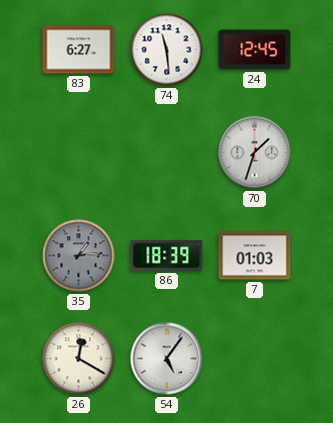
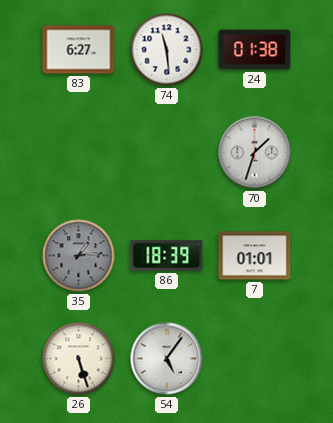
24: 12:45 -> 01:38 (255, 50)
7: 01:03 -> 01:01 (255, 256)
26: 12:20 -> 5:27 (79, 359)
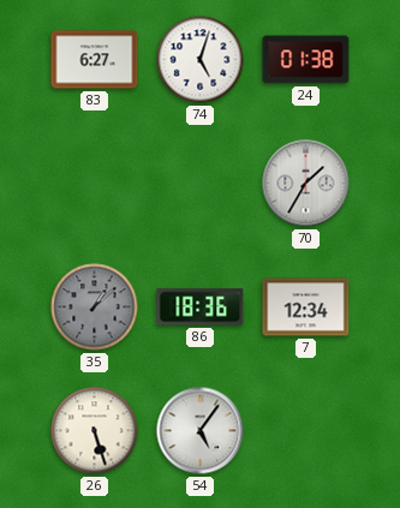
74: 11:29 -> 5:03 (201, 60)
70: 1:33 -> 1:35 (306, 184)
35: 1:14 -> 1:08 (95, 307)
86: 18:39 -> 18:36 (201, 307)
7: 01:01 -> 12:34 (306, 307)
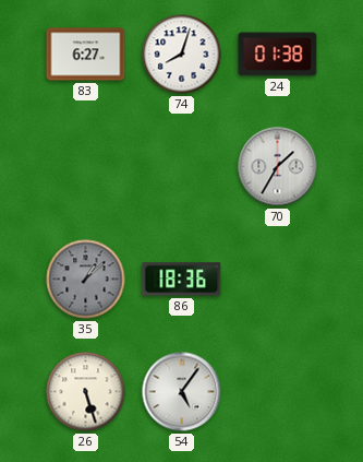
74: 5:03 -> 8:03 (182, 55)
7: 12:34 -> none (306, 307)
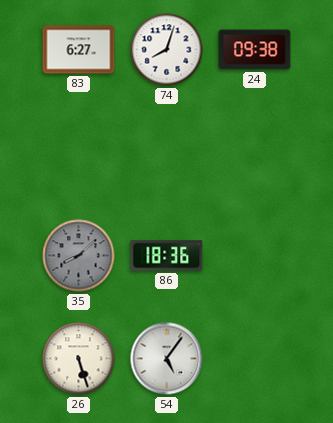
24: 01:38 -> 09:38 (255, 50)
70: 1:35 -> none (278, 167)
35: 1:08 -> 8:08 (79, 256)
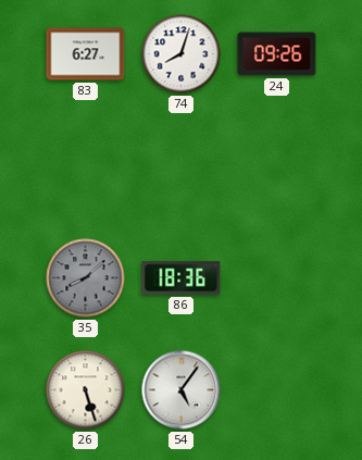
24: 09:38 -> 09:26 (277, 54)
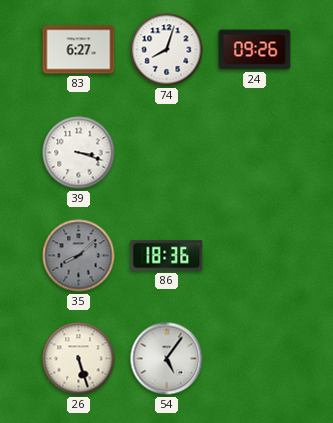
39: none -> 3:18 (79, 153)
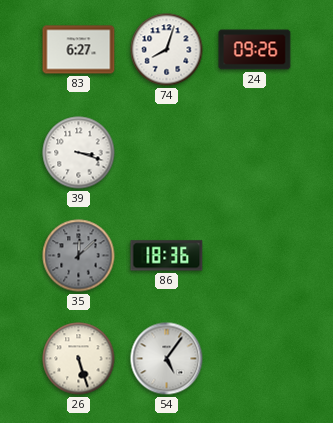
35: 8:08 -> 12:08 (79, 256)
